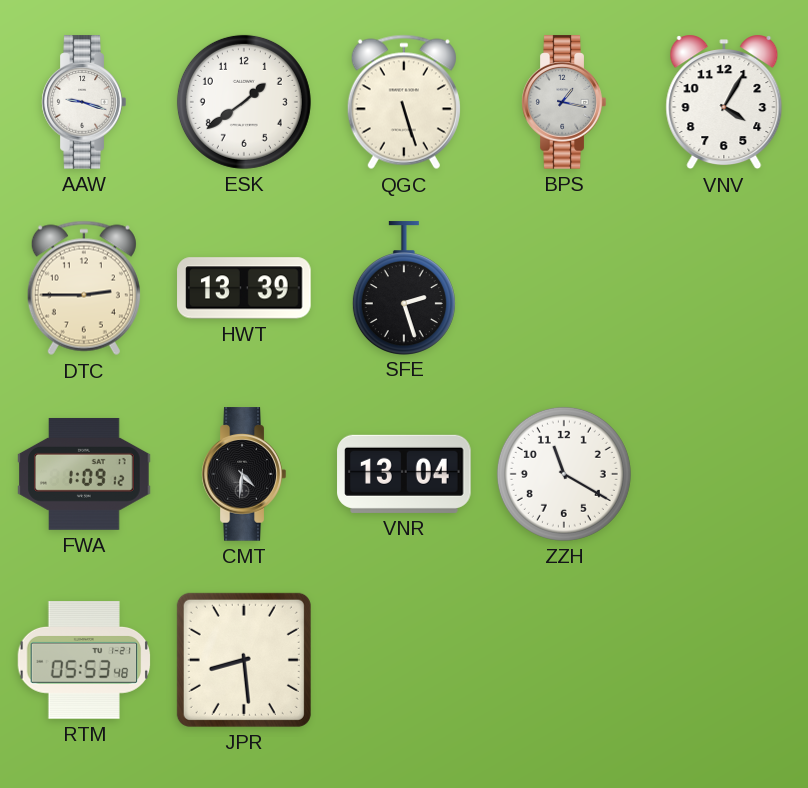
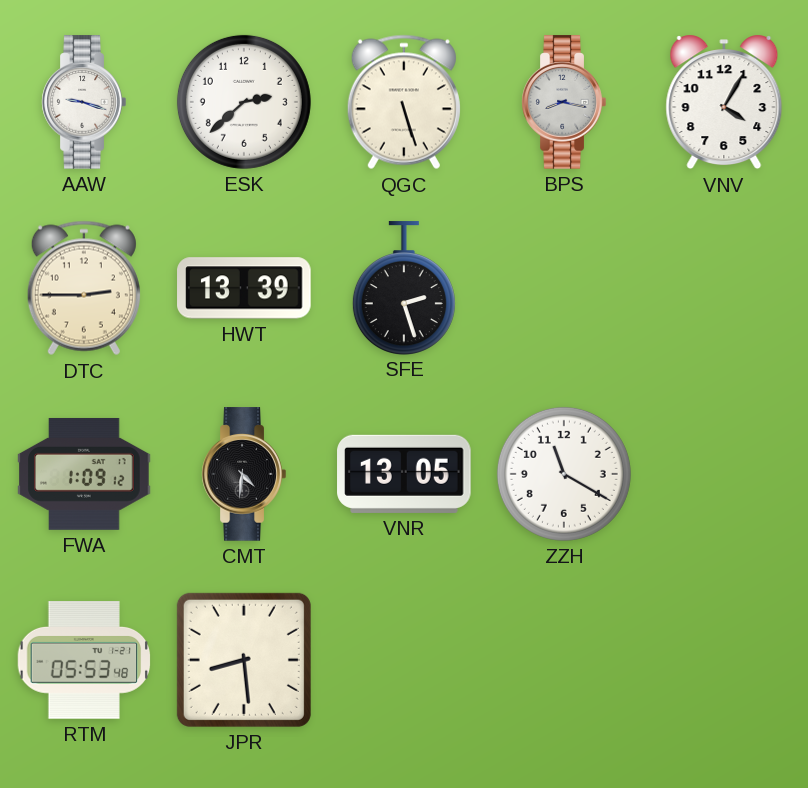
ESK: 1:39 -> 2:38 (244, 102)
BPS: 1:17 -> 8:17 (564, 102)
VNR: 13:04 -> 13:05 (404, 474)
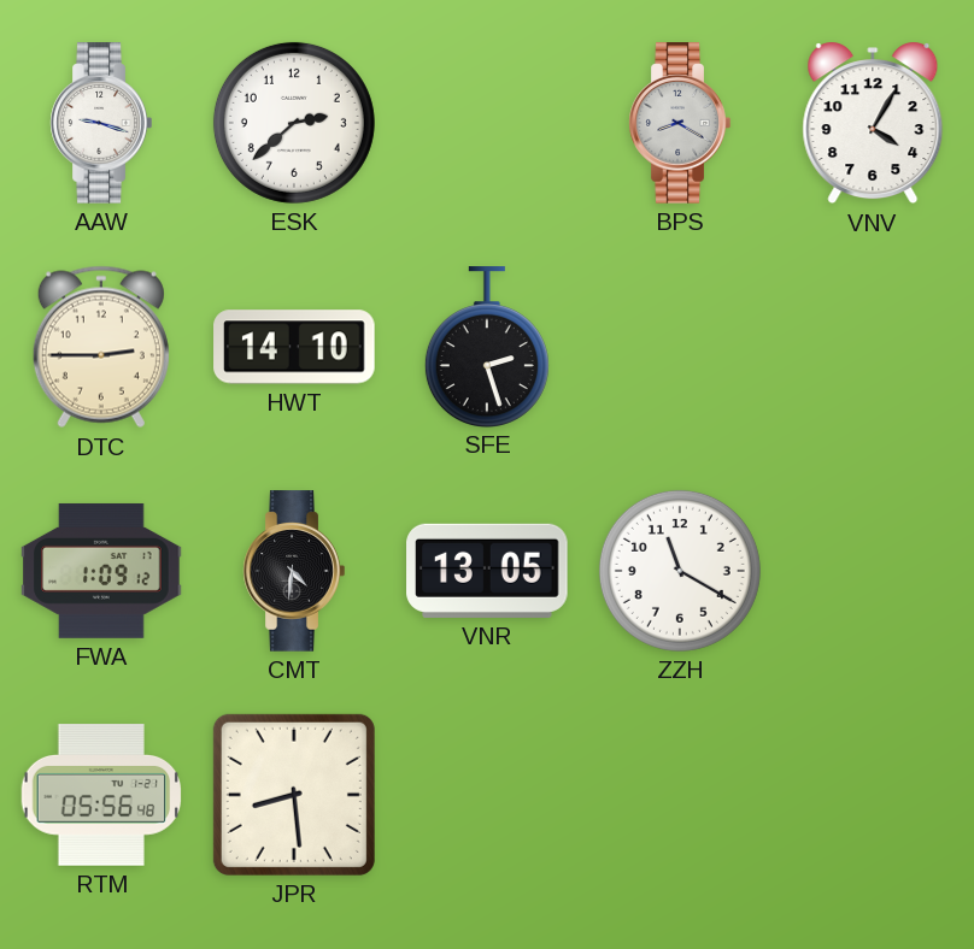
QGC: 5:27 -> none (404, 102)
BPS: 8:17 -> 8:20 (680, 123)
HWT: 13:39 -> 14:10 (294, 347)
RTM: 05:53 -> 05:56 (101, 795)
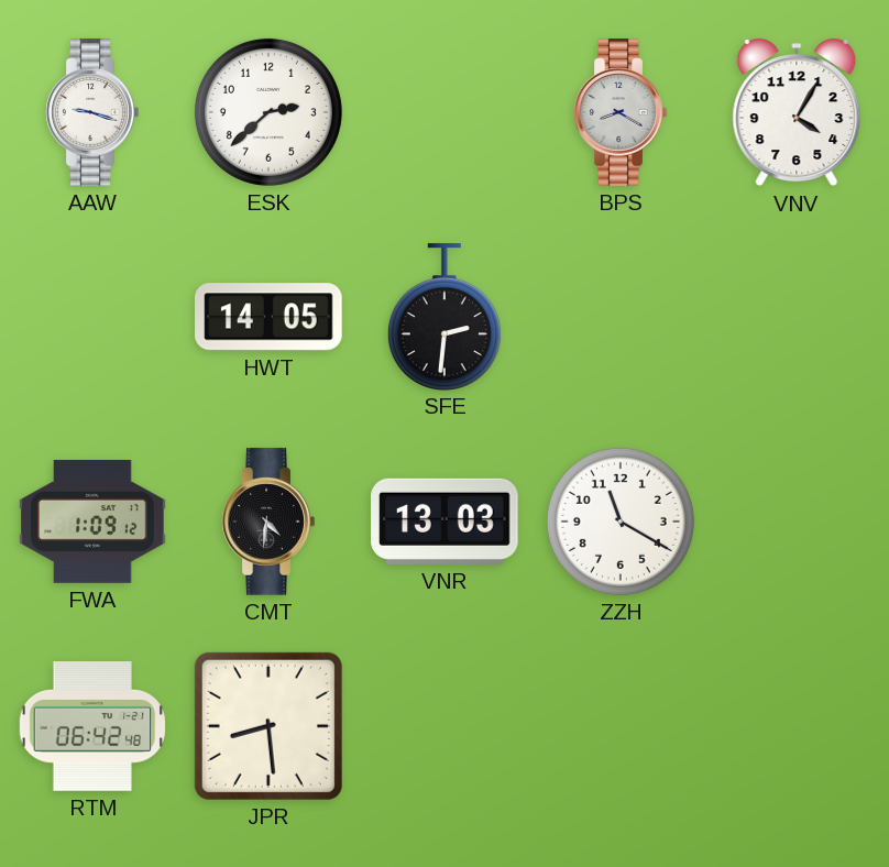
DTC: 2:45 -> none (101, 347)
HWT: 14:10 -> 14:05 (268, 317)
SFE: 2:27 -> 2:31 (444, 317)
VNR: 13:05 -> 13:03 (444, 522)
RTM: 05:56 -> 06:42 (92, 726)
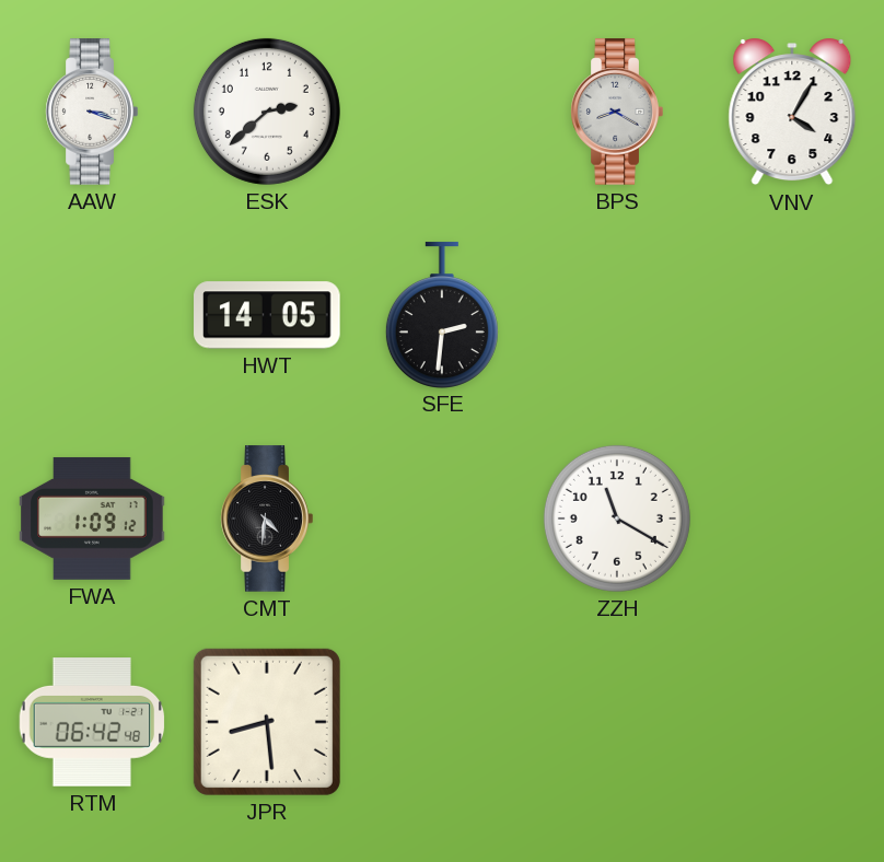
AAW: 9:18 -> 3:18 (92, 112)
VNR: 13:03 -> none (444, 522)
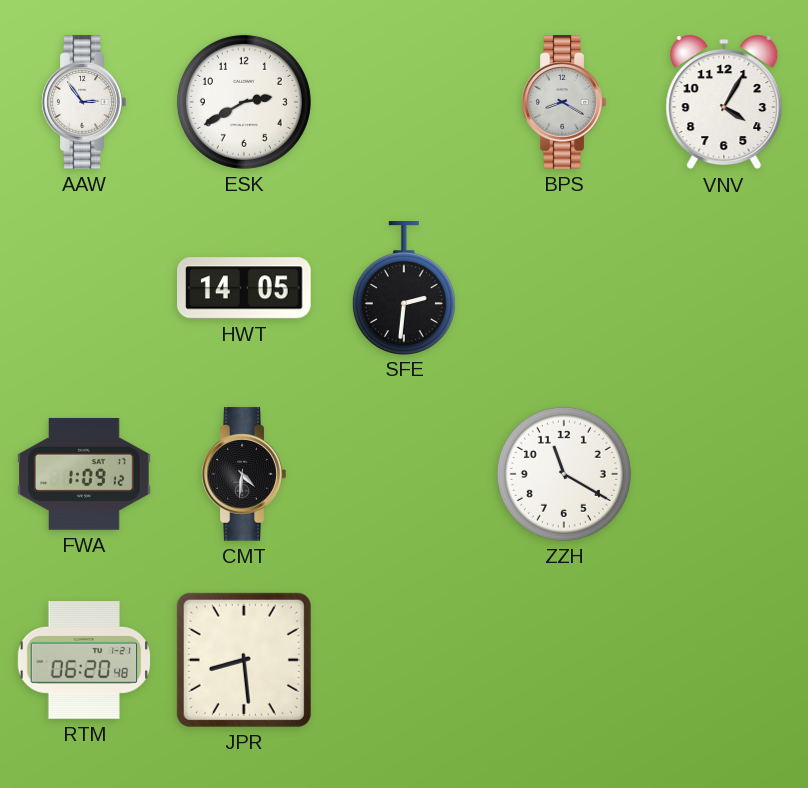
AAW: 3:18 -> 2:54 (84, 102)
ESK: 2:38 -> 2:40 (244, 102)
RTM: 06:42 -> 06:20 (84, 660)
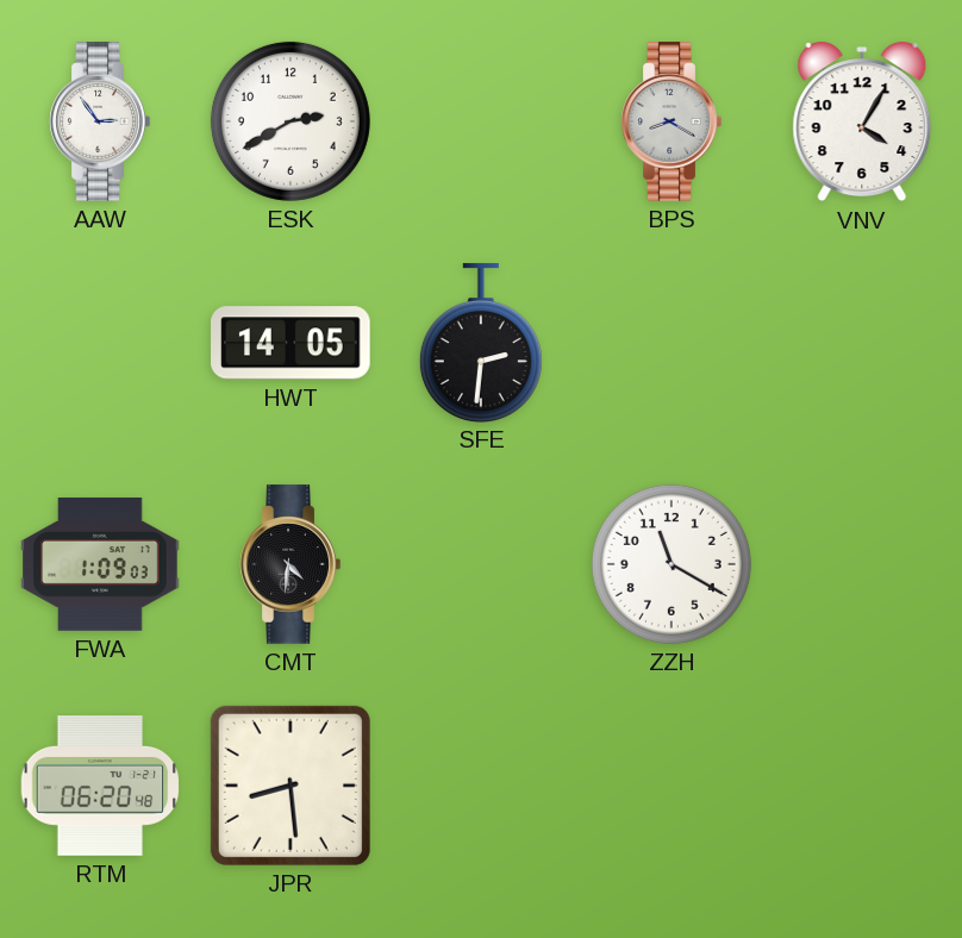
FWA: 1:09:12 -> 1:09:03 (100, 564)
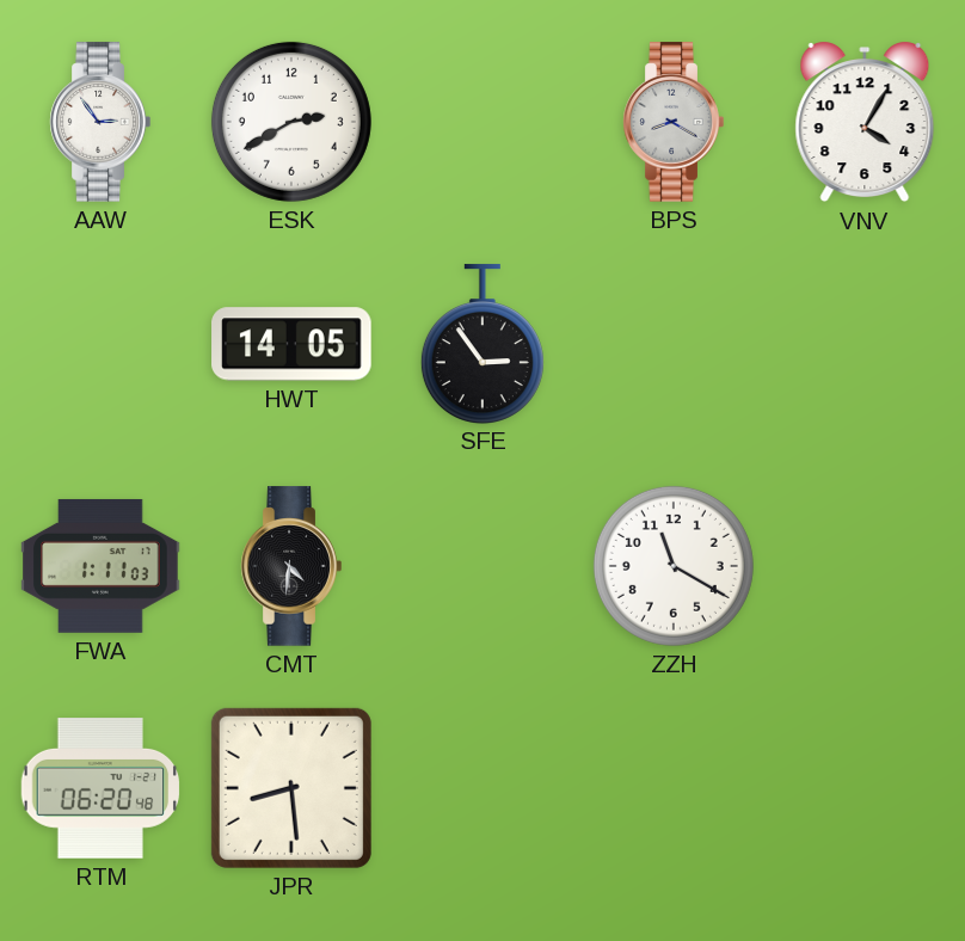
SFE: 2:31 -> 2:54 (482, 344)
FWA: 1:09 -> 1:11 (100, 566)
